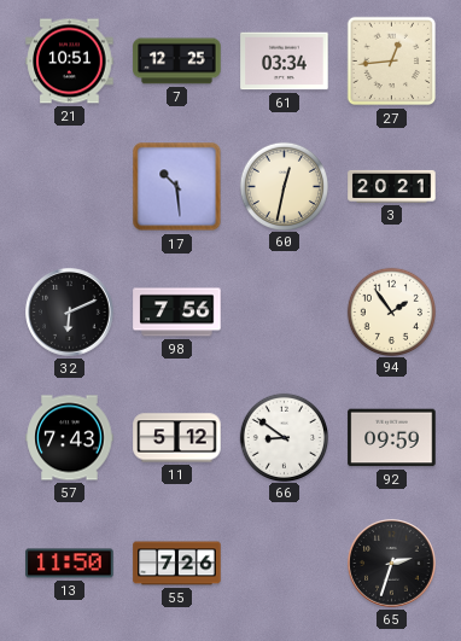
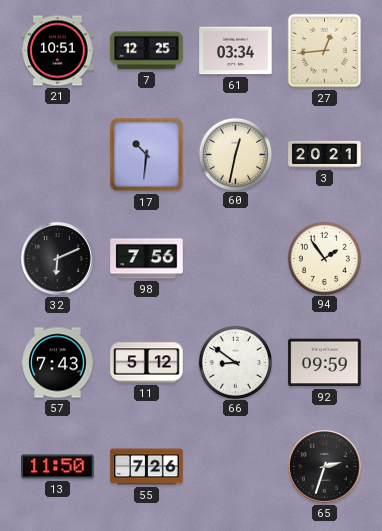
17: 10:29 -> 10:31 (147, 155)
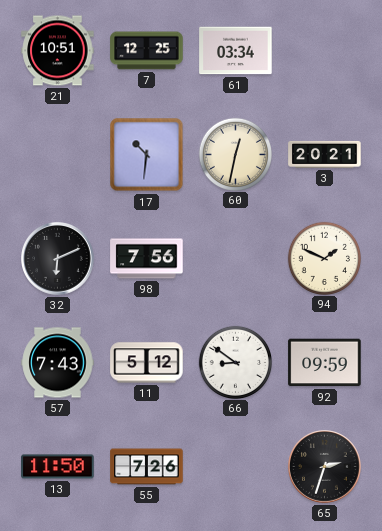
27: 12:44 -> none (325, 51)
94: 1:54 -> 1:49 (324, 258)
